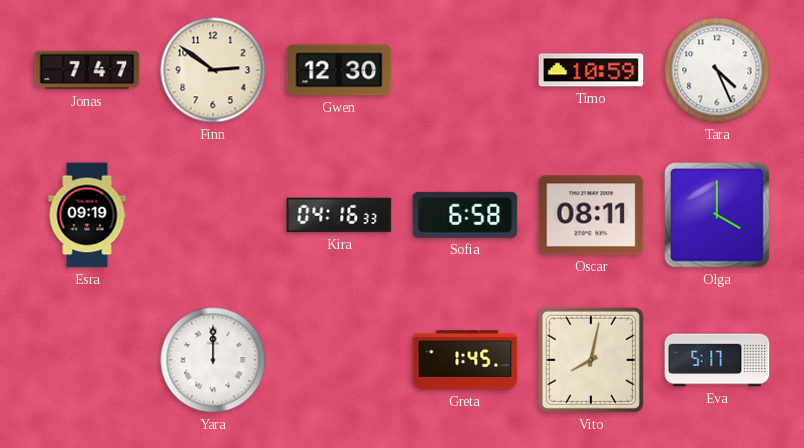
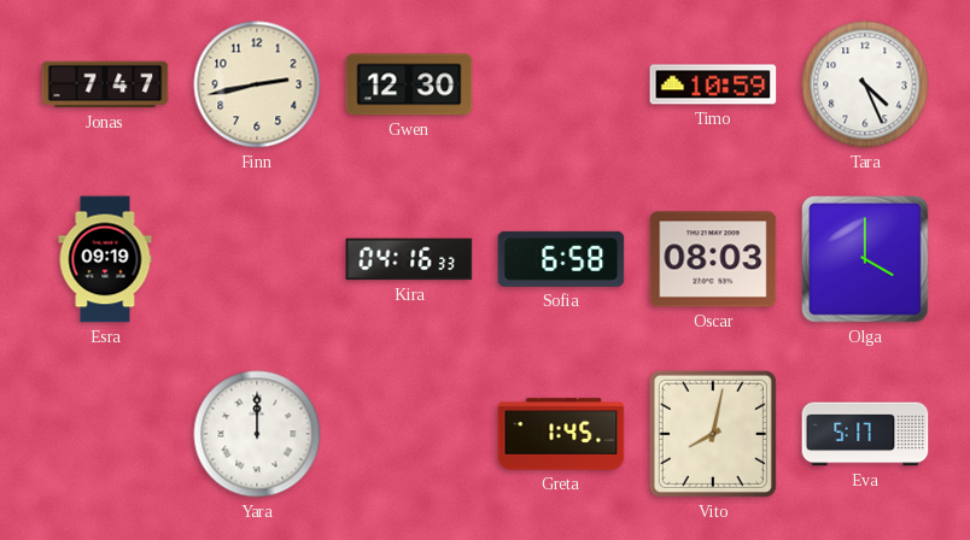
Finn: 2:51 -> 2:43 (257, 84)
Oscar: 08:11 -> 08:03 (713, 259)
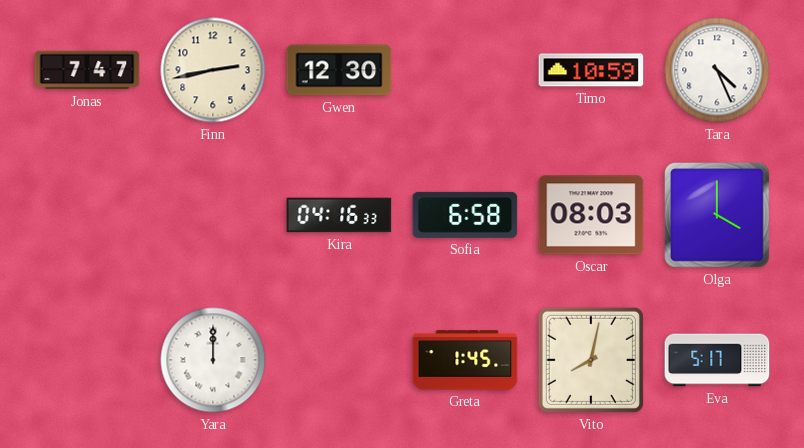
Esra: 09:19 -> none (105, 259)
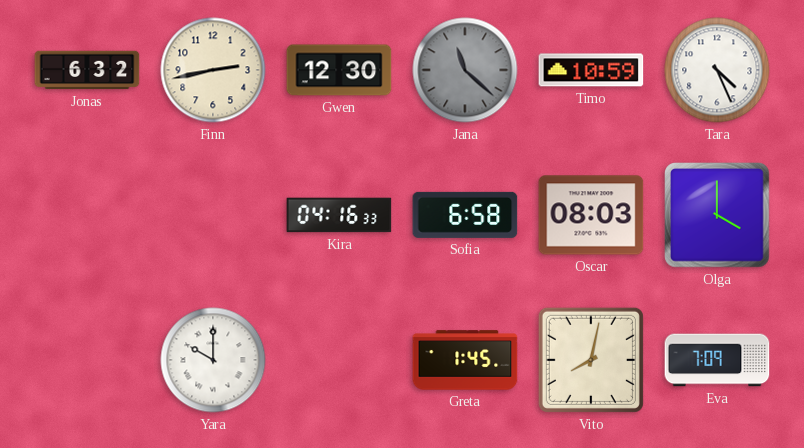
Jonas: 7:47 -> 6:32 (87, 70)
Jana: none -> 11:22 (465, 70)
Yara: 12:00 -> 10:00 (213, 360)
Eva: 5:17 -> 7:09 (717, 360)
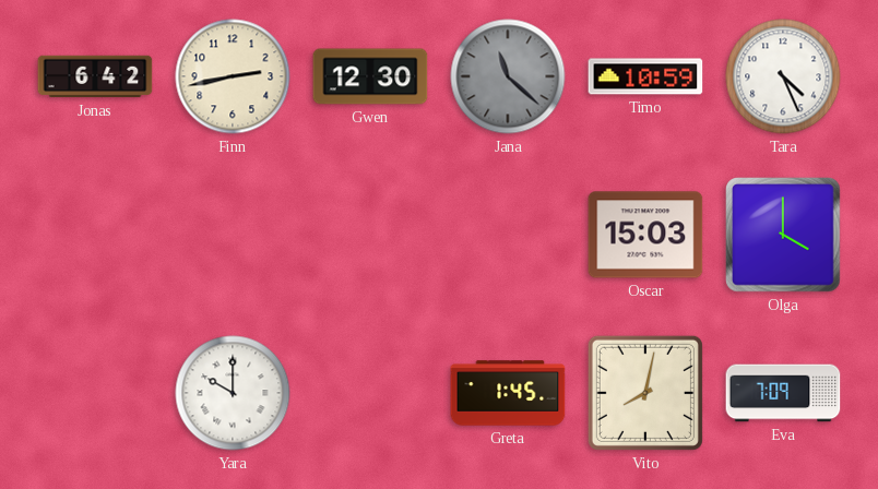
Jonas: 6:32 -> 6:42 (95, 76)
Kira: 04:16 -> none (339, 215)
Sofia: 6:58 -> none (465, 215)
Oscar: 08:03 -> 15:03 (645, 235)
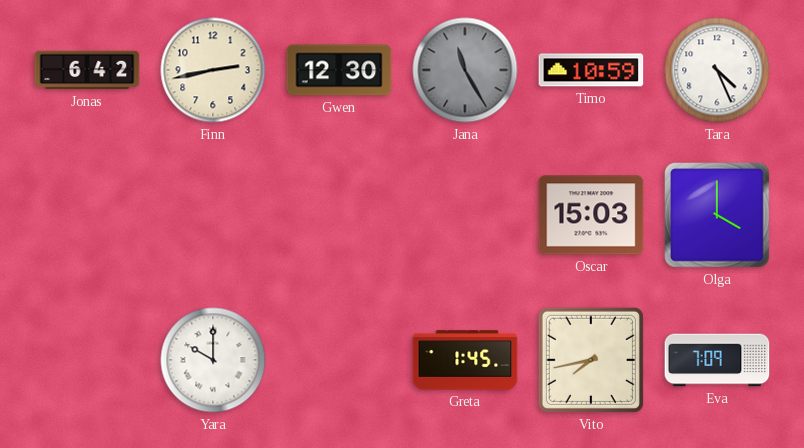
Jana: 11:22 -> 11:25 (465, 70)
Vito: 8:02 -> 7:43 (591, 360)
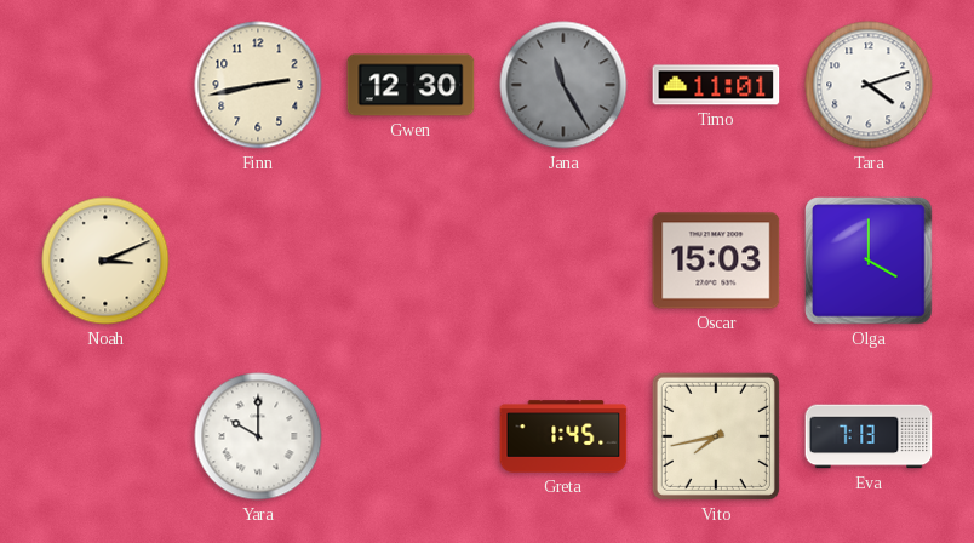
Jonas: 6:42 -> none (87, 70)
Timo: 10:59 -> 11:01 (716, 85)
Tara: 4:26 -> 4:12 (869, 85)
Noah: none -> 3:11 (105, 261)
Eva: 7:09 -> 7:13 (869, 436)
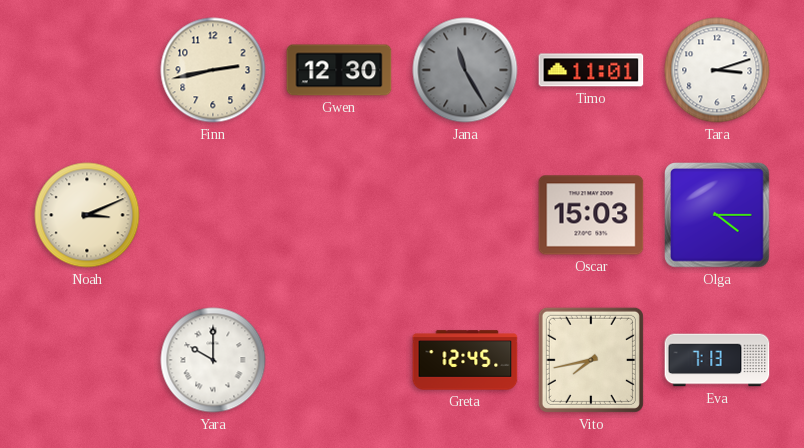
Tara: 4:12 -> 3:12 (717, 70)
Olga: 4:00 -> 4:15 (718, 216)
Greta: 1:45 -> 12:45 (465, 360)
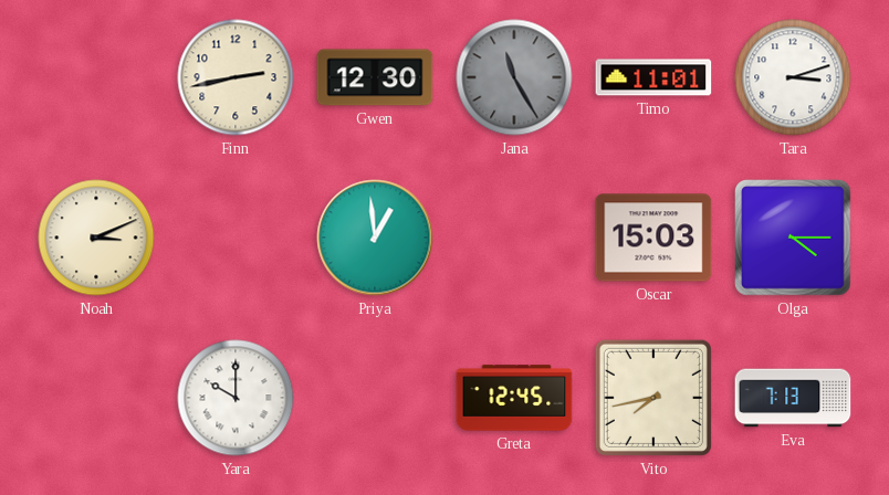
Priya: none -> 12:59 (375, 238)
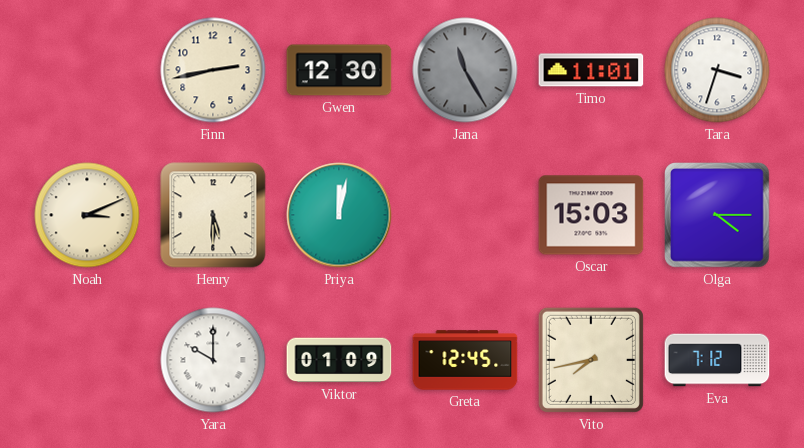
Tara: 3:12 -> 3:33 (717, 70)
Henry: none -> 5:30 (213, 215)
Priya: 12:59 -> 12:02 (339, 215)
Viktor: none -> 01:09 (339, 360)
Eva: 7:13 -> 7:12 (717, 360)
